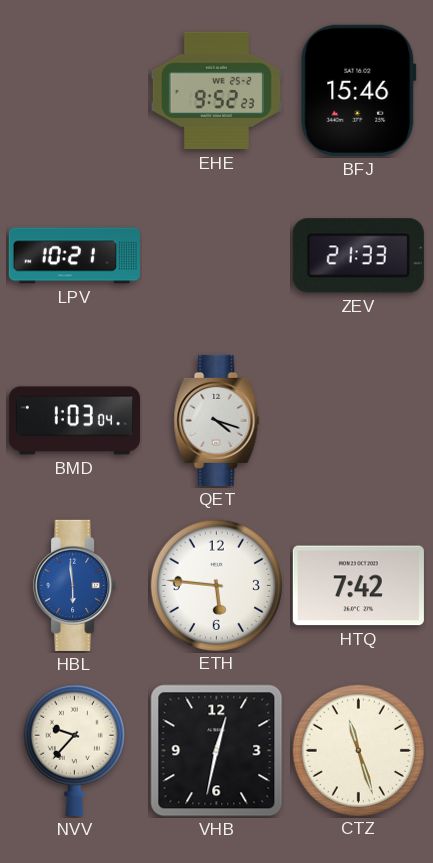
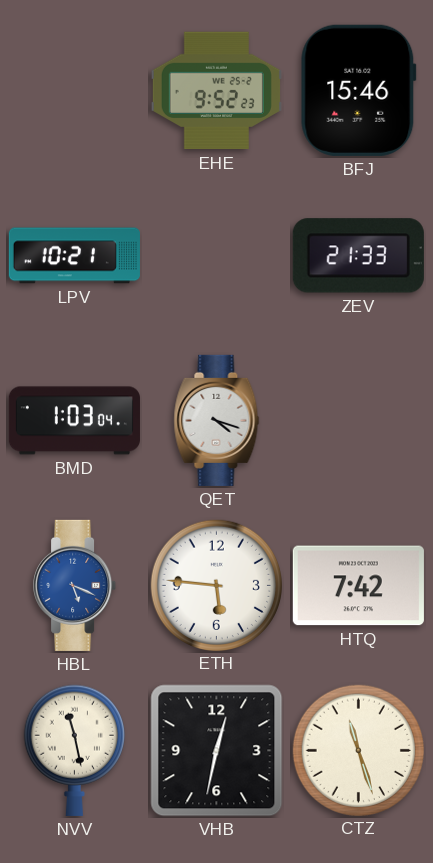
HBL: 5:59 -> 5:19 (75, 585)
NVV: 9:37 -> 11:28 (74, 750)
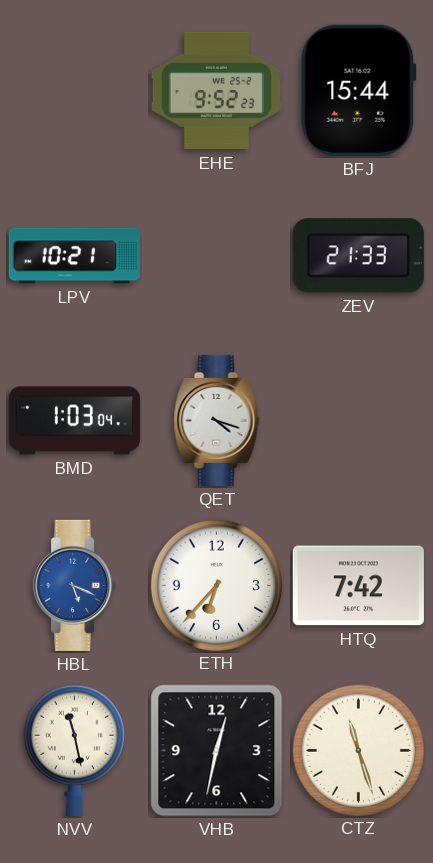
BFJ: 15:46 -> 15:44 (359, 90)
ETH: 5:46 -> 6:37 (216, 585)
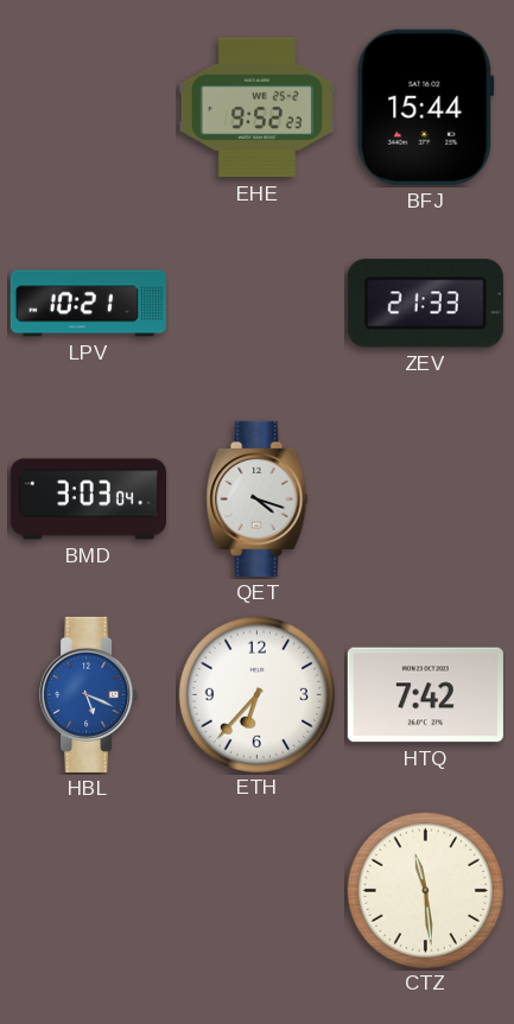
BMD: 1:03 -> 3:03 (88, 500)
NVV: 11:28 -> none (74, 750)
VHB: 12:32 -> none (217, 751)
CTZ: 11:27 -> 11:29 (425, 890)
